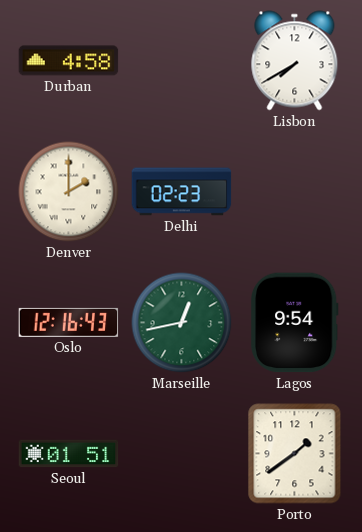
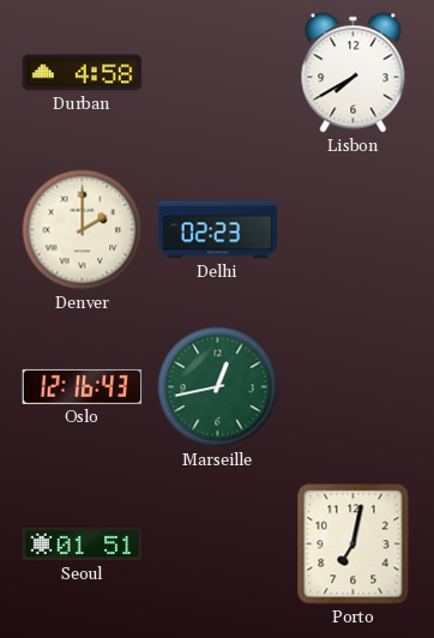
Lagos: 9:54 -> none (294, 323)
Porto: 1:39 -> 7:02 (354, 544)
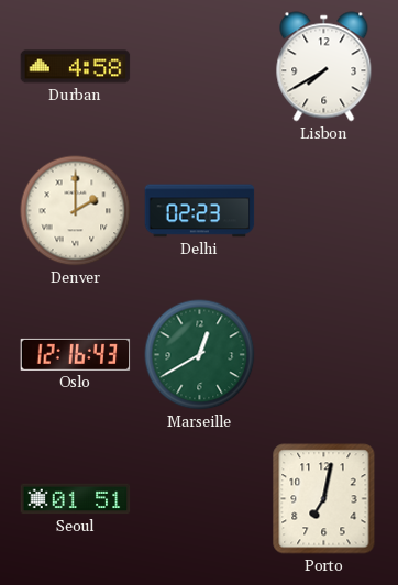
Marseille: 12:43 -> 12:40 (200, 355)
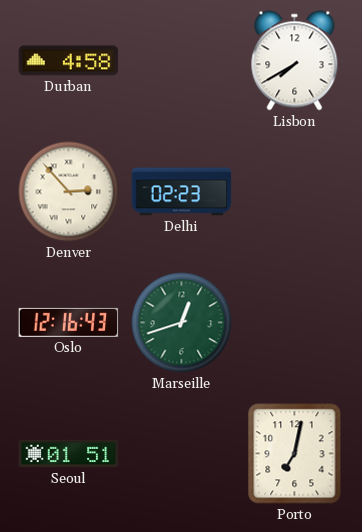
Denver: 2:00 -> 2:53 (69, 192)
Marseille: 12:40 -> 12:42 (182, 323)
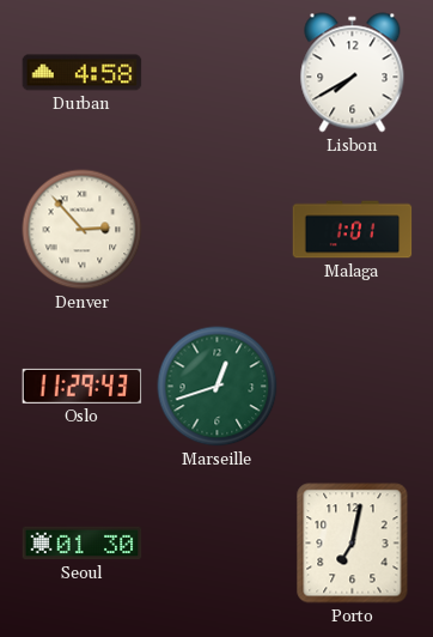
Delhi: 02:23 -> none (182, 192)
Malaga: none -> 1:01 (353, 230)
Oslo: 12:16 -> 11:29 (83, 386)
Seoul: 01:51 -> 01:30 (83, 544)
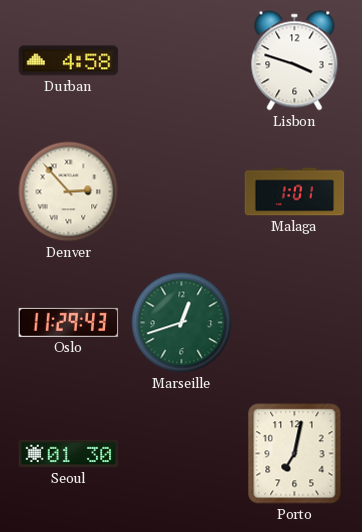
Lisbon: 7:40 -> 3:48 (295, 61)
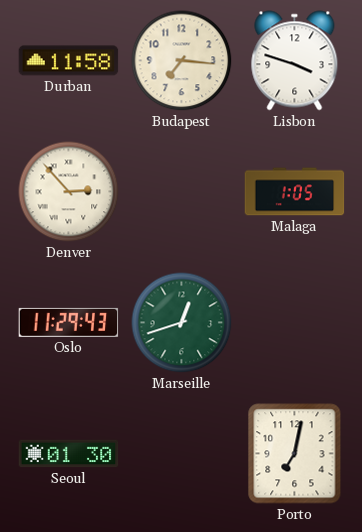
Durban: 4:58 -> 11:58 (69, 61)
Budapest: none -> 7:16 (182, 61)
Malaga: 1:01 -> 1:05 (295, 192)
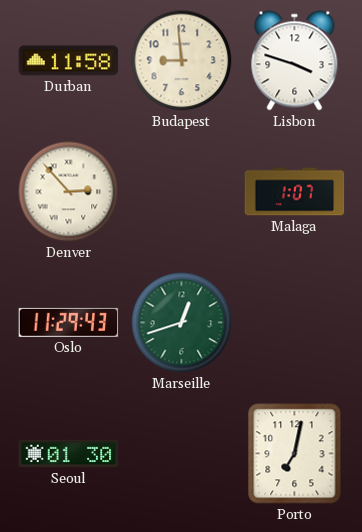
Budapest: 7:16 -> 8:59 (182, 61)
Malaga: 1:05 -> 1:07 (295, 192)
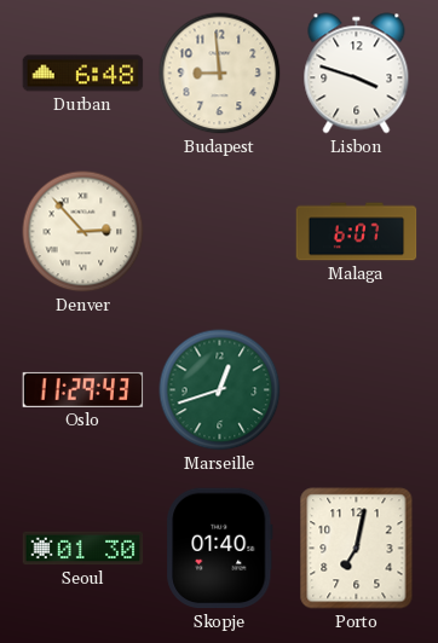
Durban: 11:58 -> 6:48 (83, 74)
Malaga: 1:07 -> 6:07 (357, 232)
Skopje: none -> 01:40 (220, 549)
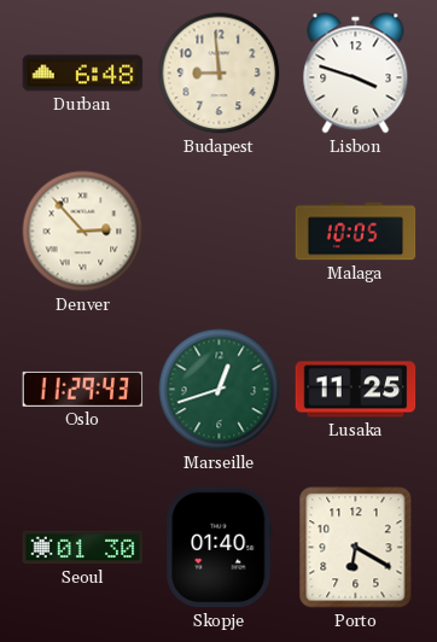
Malaga: 6:07 -> 10:05 (356, 232)
Lusaka: none -> 11:25 (356, 390)
Porto: 7:02 -> 6:20 (356, 548)
